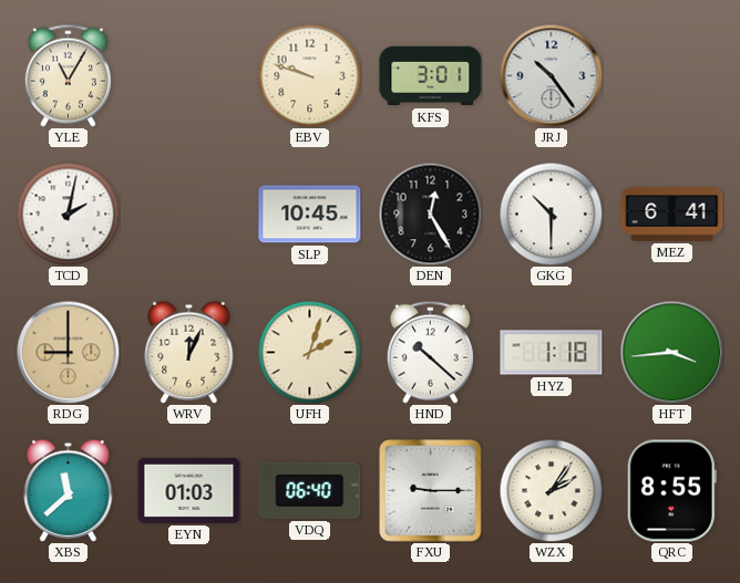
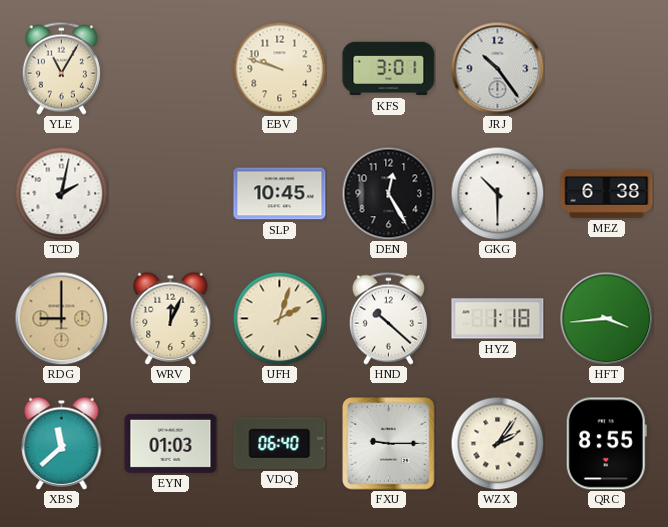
MEZ: 6:41 -> 6:38 (607, 193)
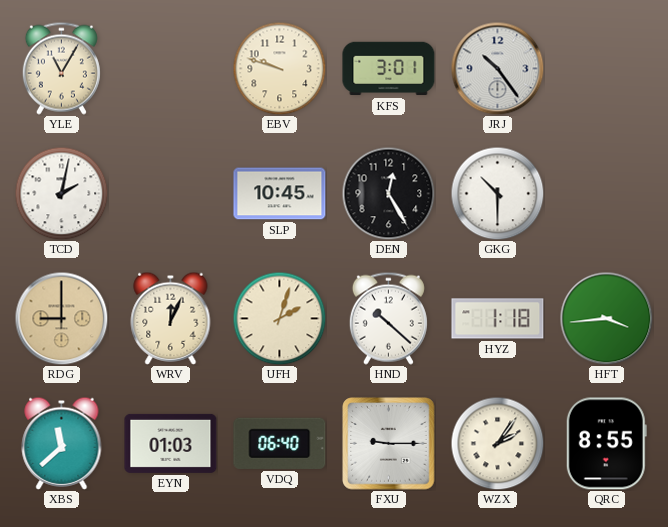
MEZ: 6:38 -> none (607, 193)
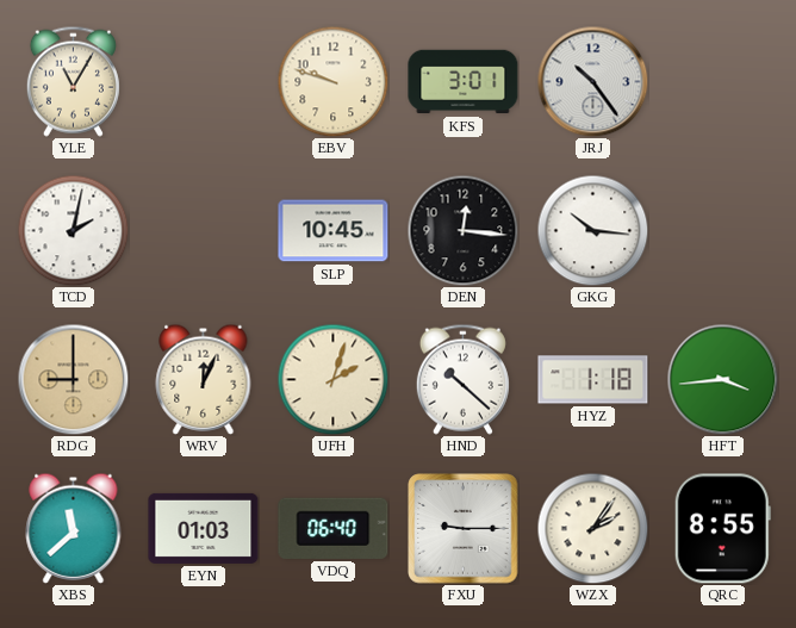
DEN: 12:25 -> 12:16 (462, 230)
GKG: 10:30 -> 10:16 (592, 230)
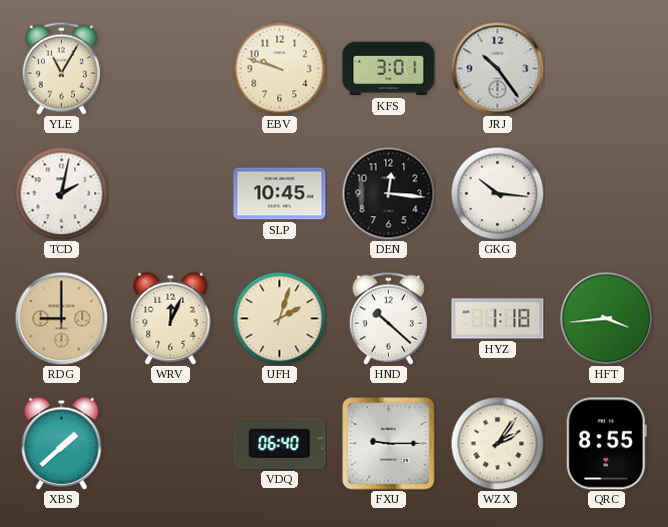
XBS: 11:38 -> 1:38 (62, 443)
EYN: 01:03 -> none (204, 528)
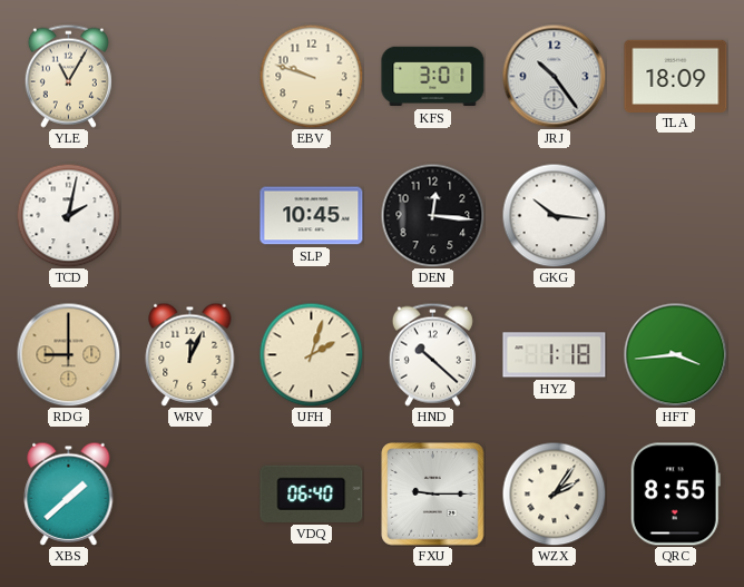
TLA: none -> 18:09 (676, 76)
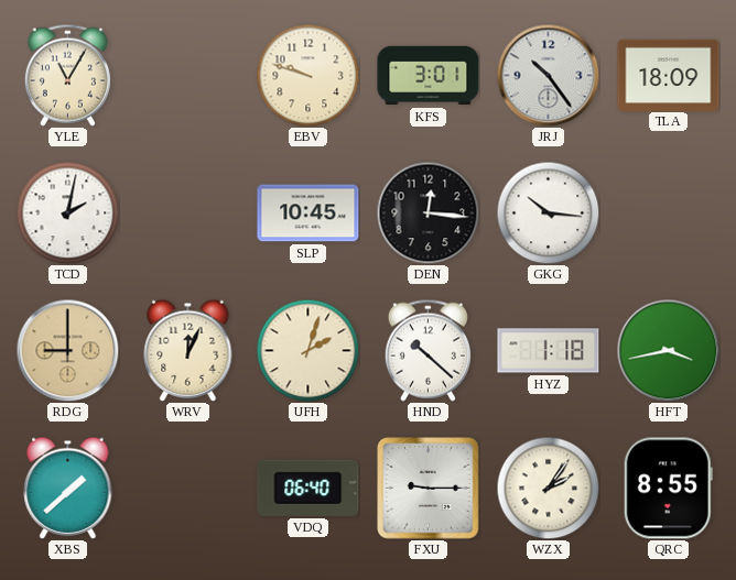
HFT: 3:44 -> 3:43 (668, 350)
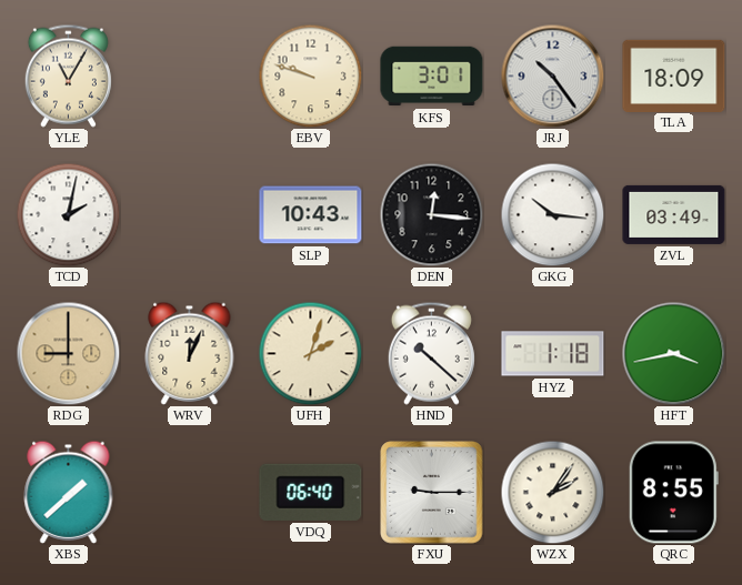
SLP: 10:45 -> 10:43 (311, 215)
ZVL: none -> 03:49 (674, 214)
